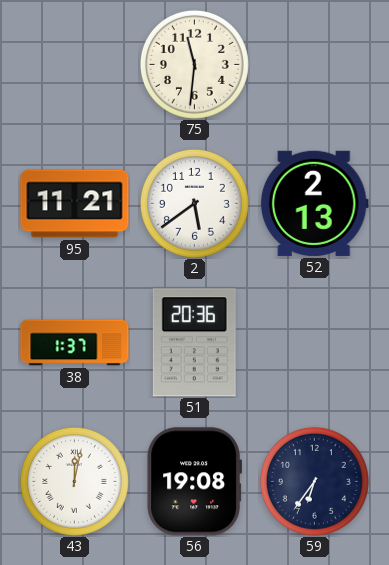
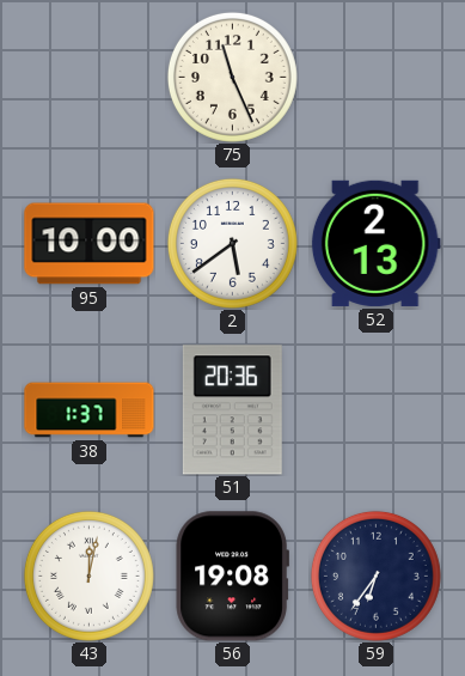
75: 11:31 -> 11:26 (232, 77)
95: 11:21 -> 10:00 (90, 244)
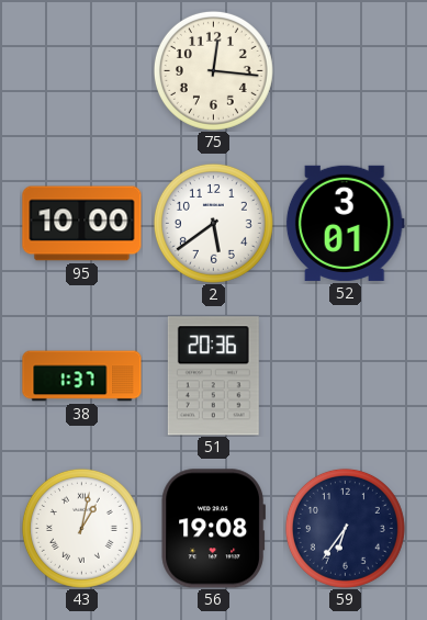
75: 11:26 -> 12:16 (213, 70)
52: 2:13 -> 3:01 (345, 223)
43: 12:02 -> 1:02 (81, 528)
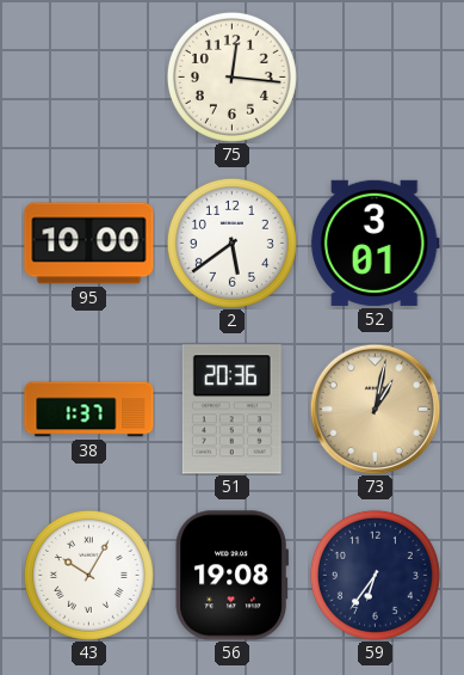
73: none -> 1:02 (375, 409)
43: 1:02 -> 10:05 (88, 575)
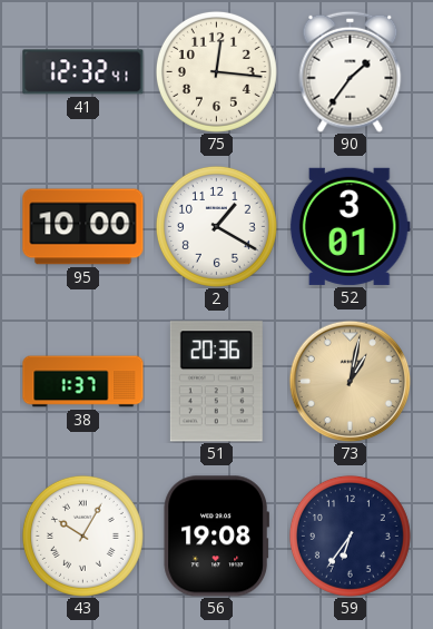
41: none -> 12:32 (83, 72)
90: none -> 1:36 (351, 71)
2: 5:39 -> 1:20 (216, 226)
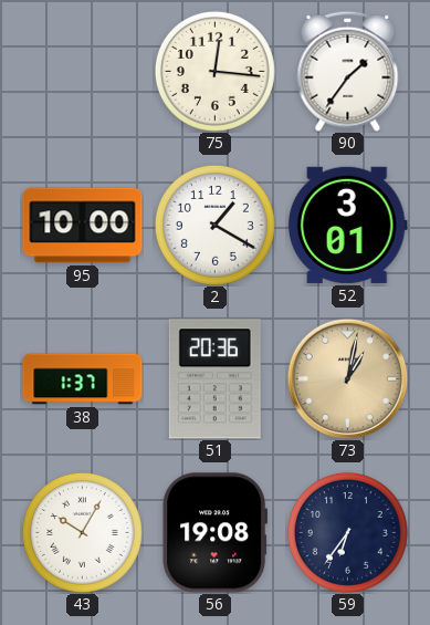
41: 12:32 -> none (83, 72)
